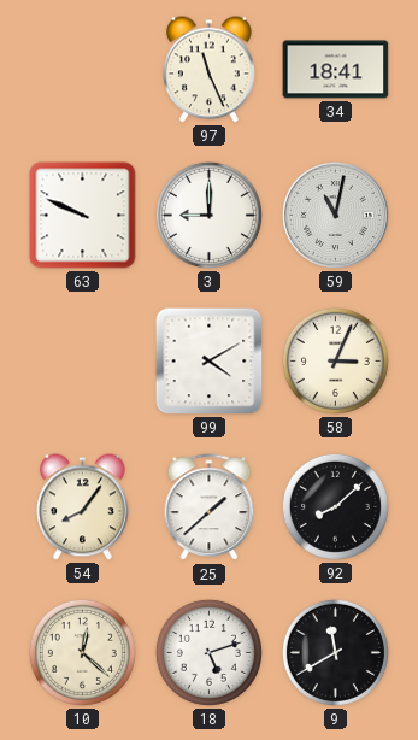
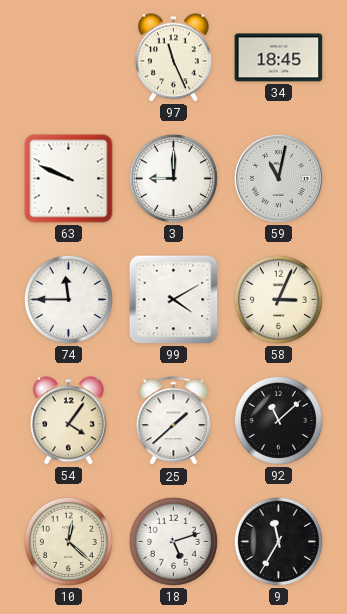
34: 18:41 -> 18:45 (279, 58)
74: none -> 11:45 (68, 299)
54: 8:06 -> 4:06 (69, 421)
92: 8:08 -> 11:08 (278, 420)
9: 11:40 -> 11:35 (278, 541)
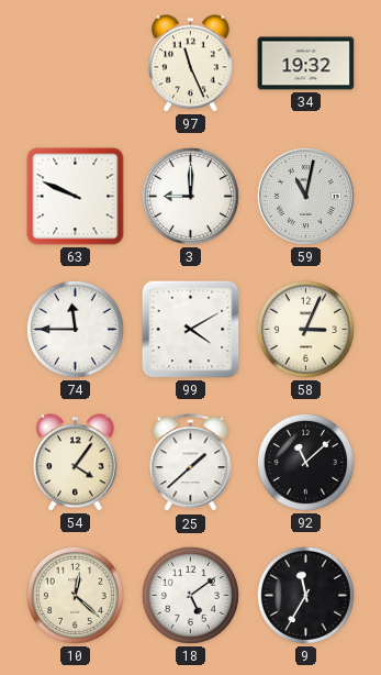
34: 18:45 -> 19:32 (306, 64)
18: 5:12 -> 5:09 (190, 595)
